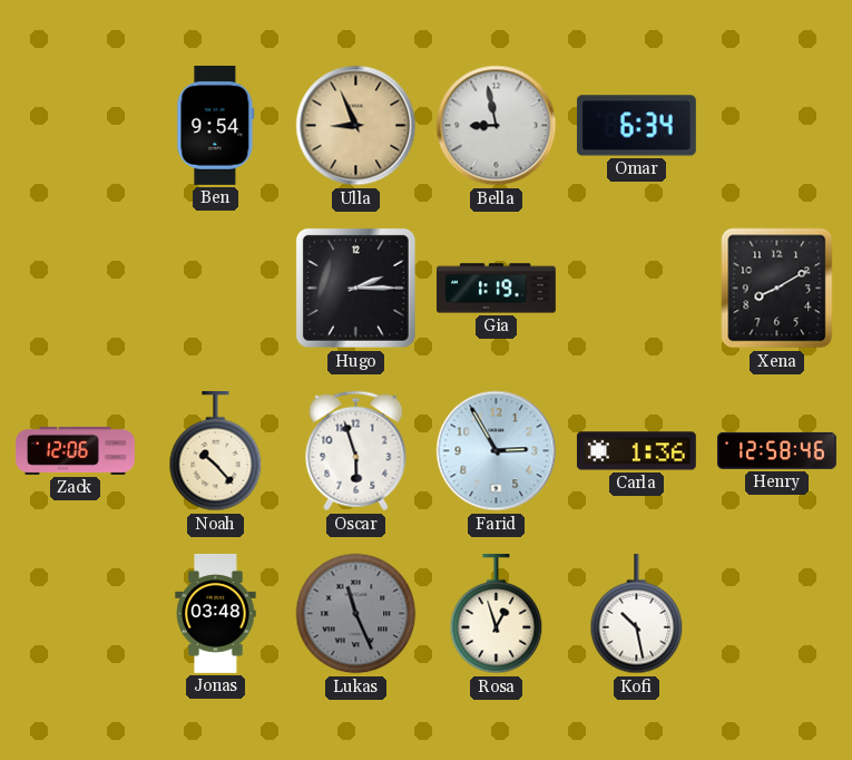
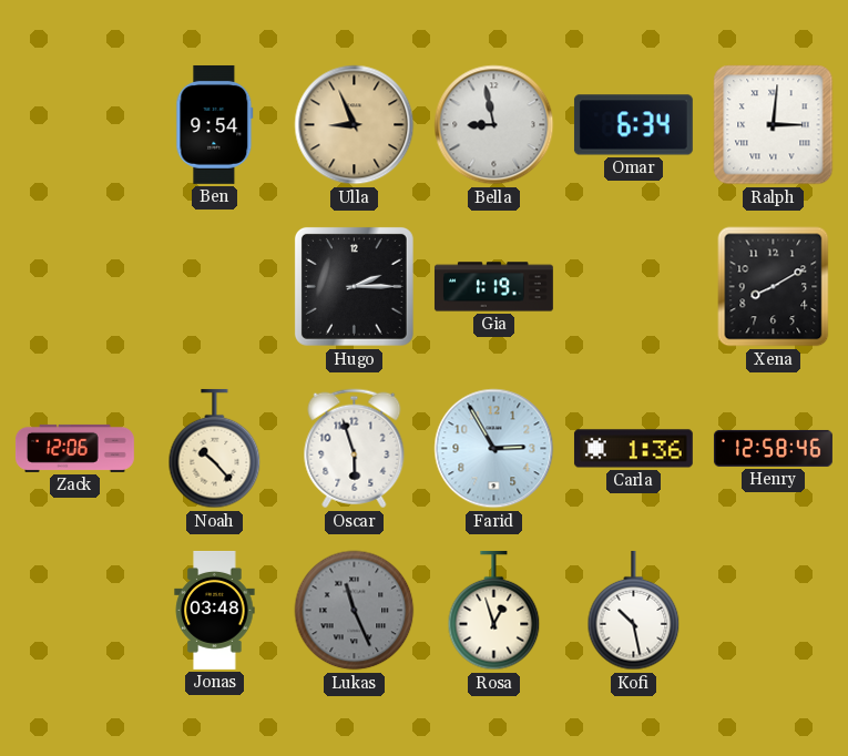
Ralph: none -> 3:01 (774, 125)
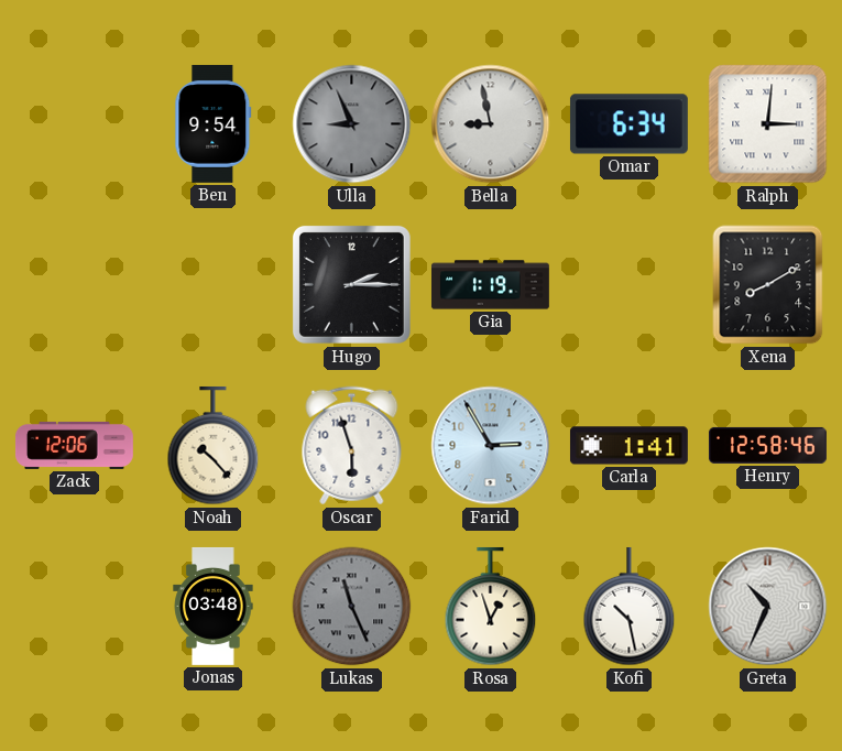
Ulla dial: champagne -> grey (352, 124)
Carla: 1:36 -> 1:41 (628, 446)
Greta: none -> 10:34 (768, 607)
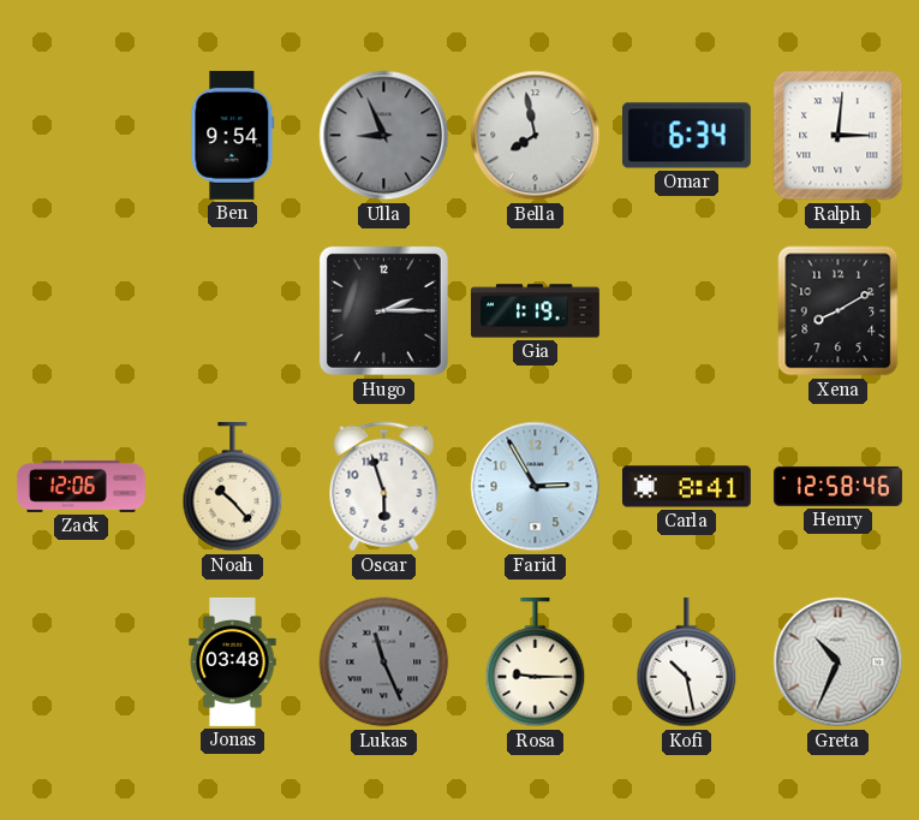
Bella: 8:58 -> 7:58 (536, 136)
Carla: 1:41 -> 8:41 (686, 487)
Rosa: 12:57 -> 9:15 (536, 662)
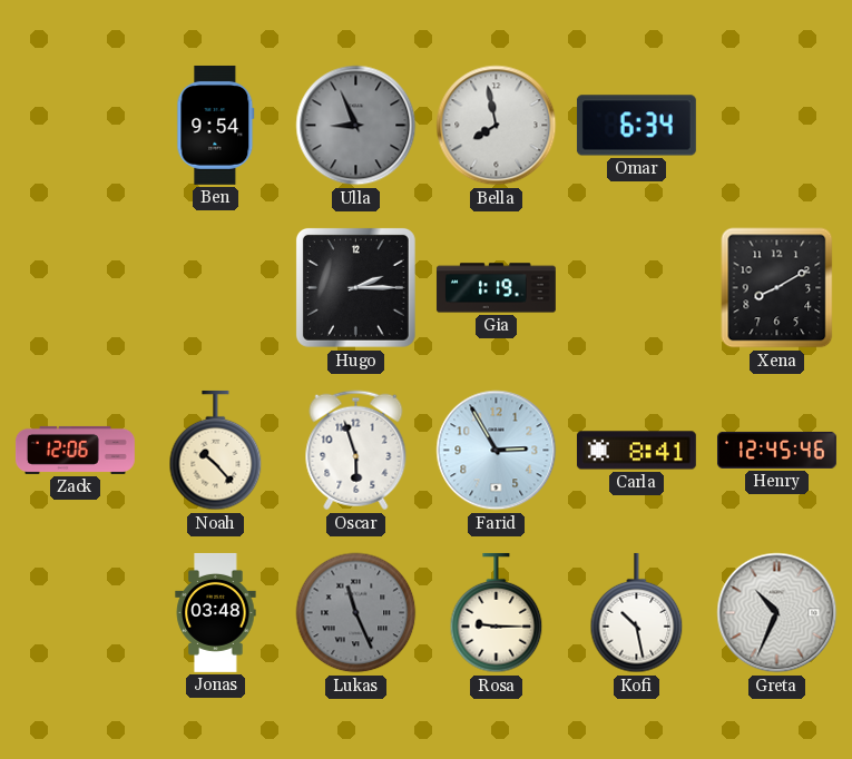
Ralph: 3:01 -> none (839, 136)
Henry: 12:58 -> 12:45 (776, 450)
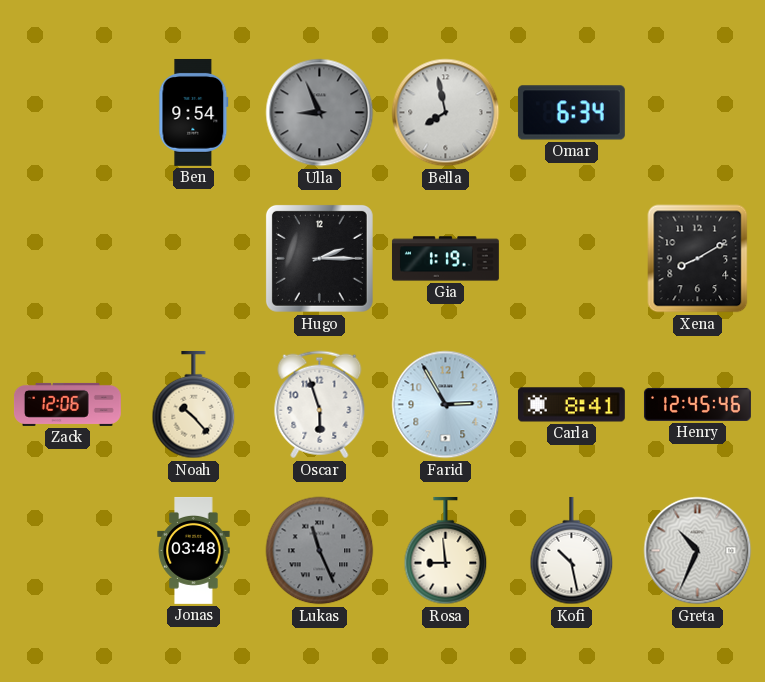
Rosa: 9:15 -> 8:59 (446, 551)
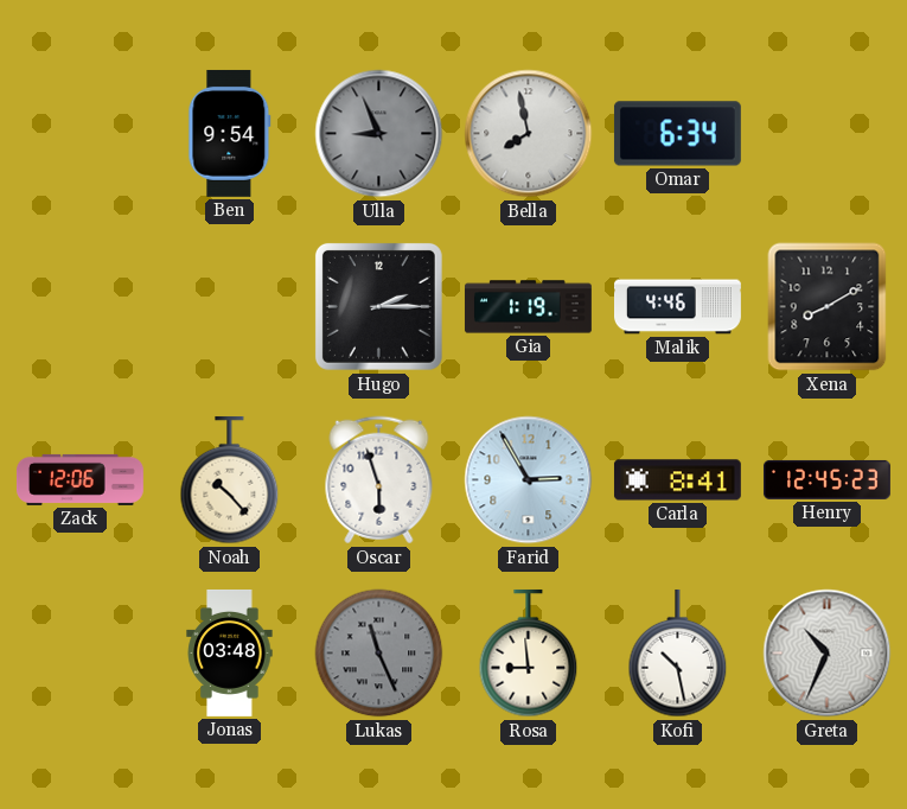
Malik: none -> 4:46 (678, 307)
Henry: 12:45:46 -> 12:45:23 (826, 479)
